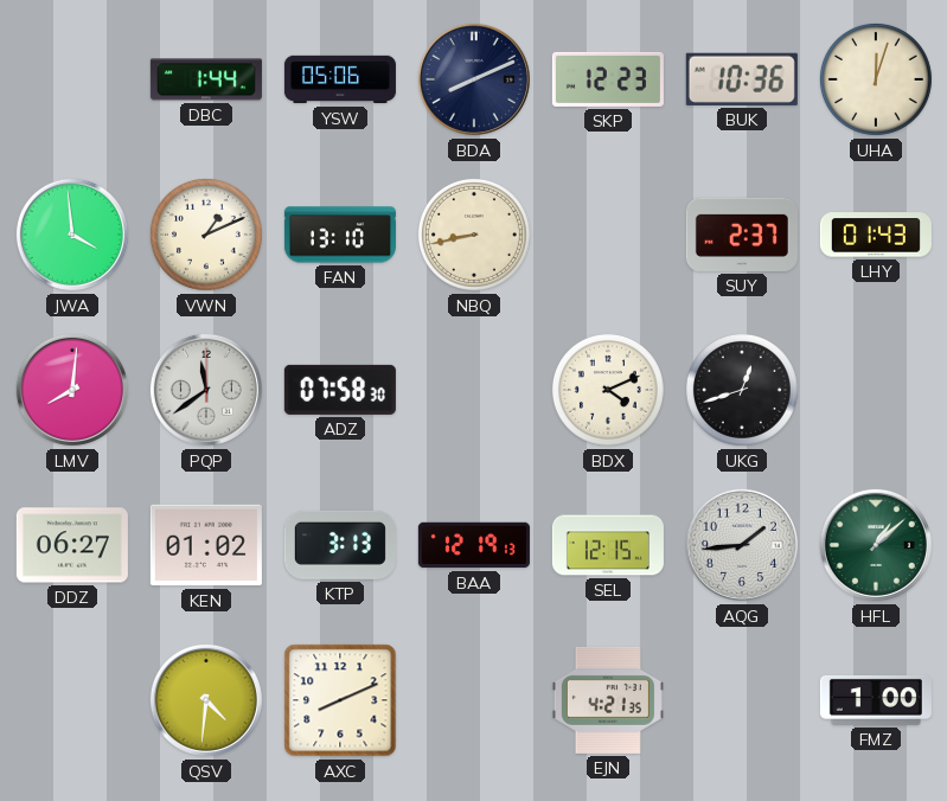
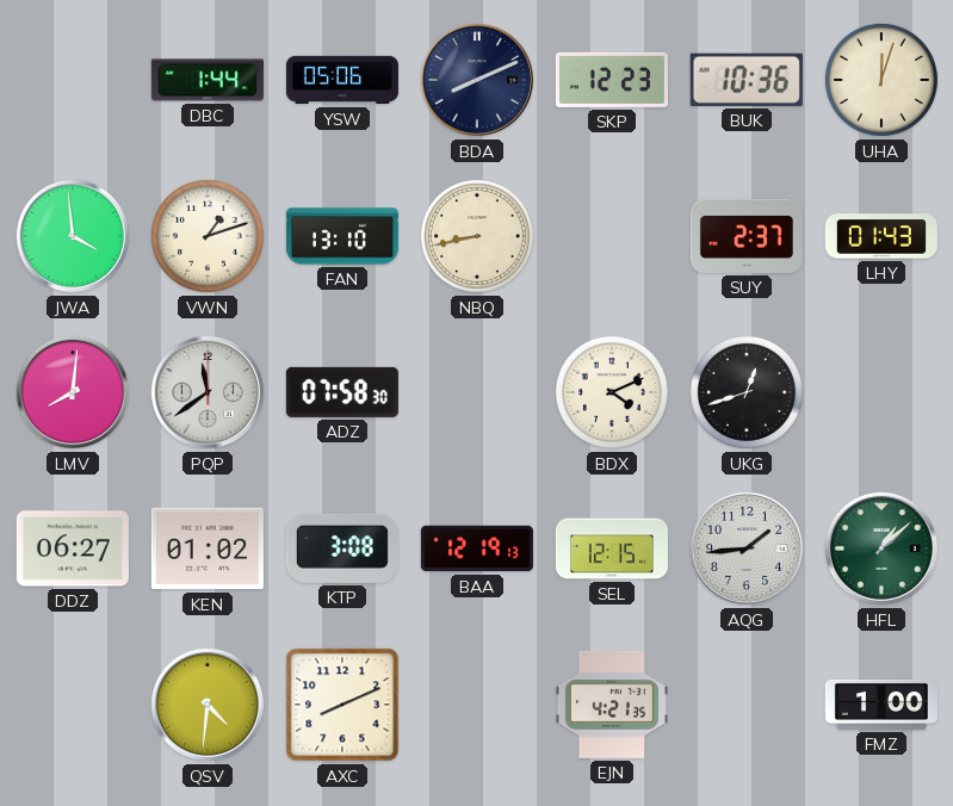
VWN: 1:11 -> 1:12 (208, 236)
KTP: 3:13 -> 3:08 (342, 548)
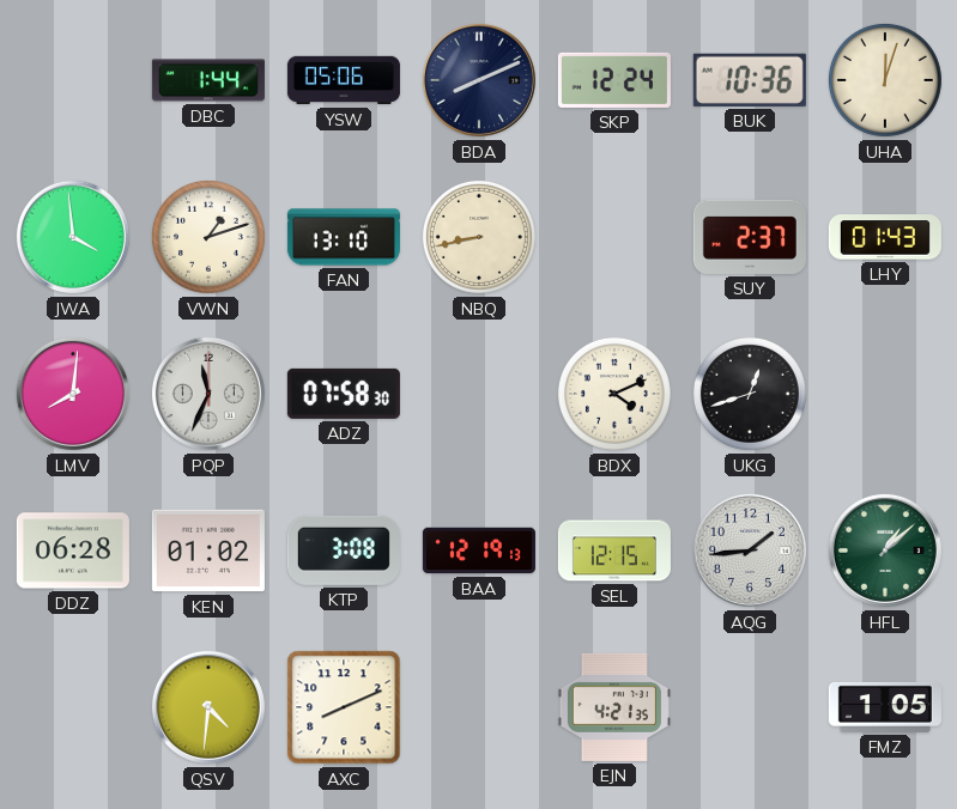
SKP: 12:23 -> 12:24 (614, 80)
PQP: 11:39 -> 11:34 (208, 394)
DDZ: 06:27 -> 06:28 (73, 551)
FMZ: 1:00 -> 1:05 (885, 707)
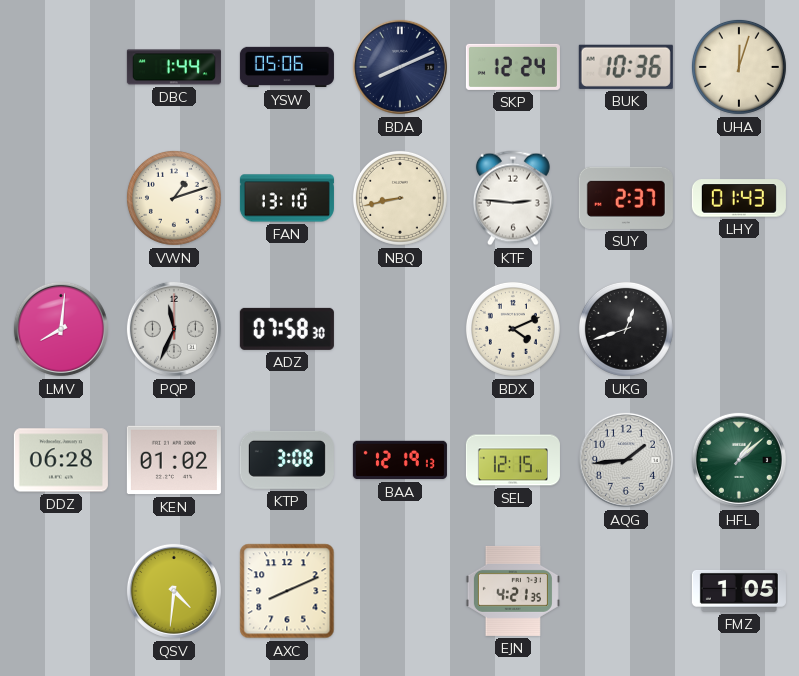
JWA: 3:59 -> none (73, 237)
KTF: none -> 2:46 (513, 198)
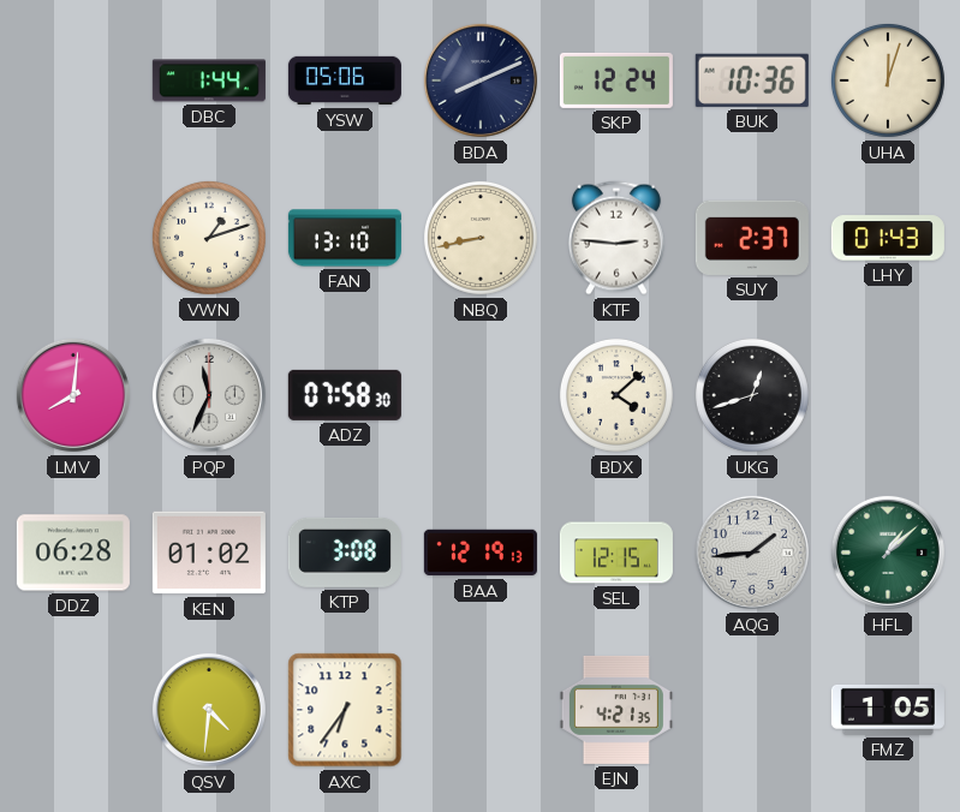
BDX: 4:11 -> 4:08 (616, 395)
AXC: 8:11 -> 6:36 (345, 710)
